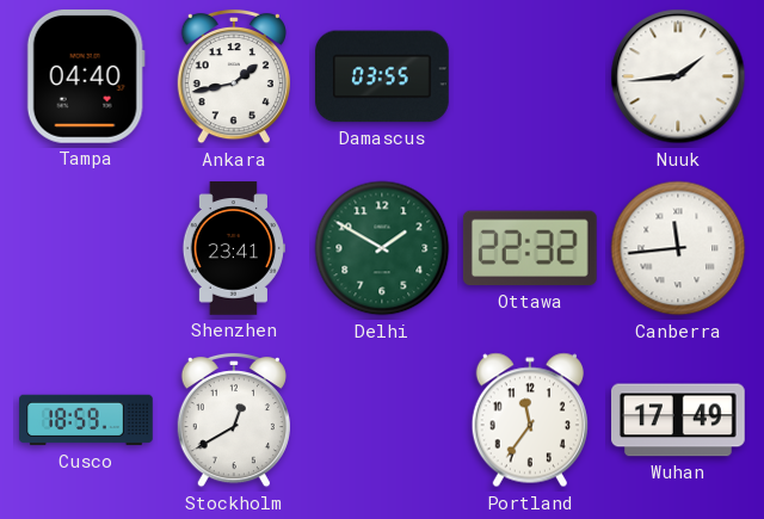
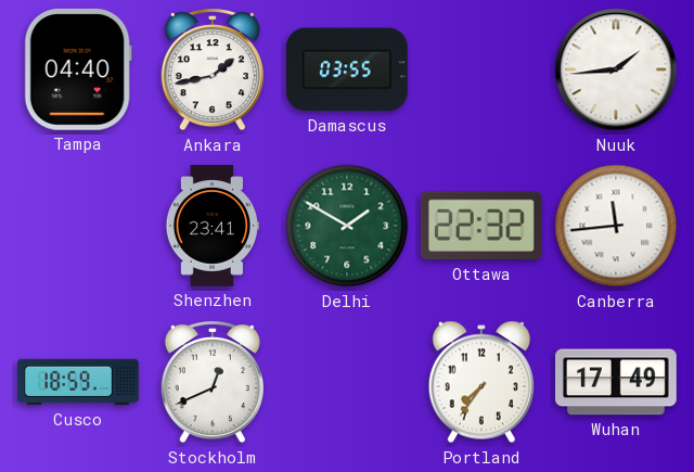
Stockholm: 12:40 -> 12:41 (213, 382)
Portland: 11:36 -> 7:36 (481, 382)
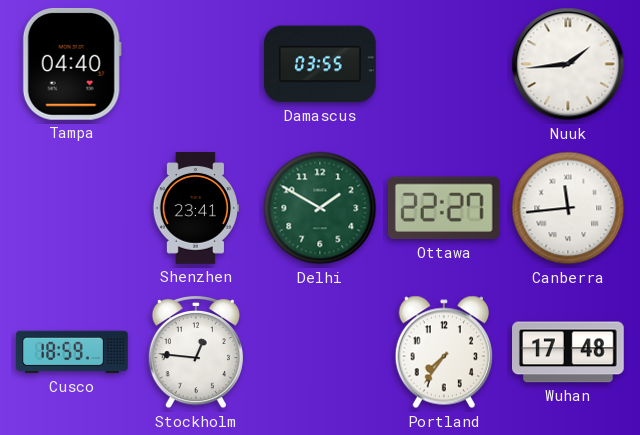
Ankara: 1:43 -> none (213, 69)
Ottawa: 22:32 -> 22:27 (444, 208)
Stockholm: 12:41 -> 12:46 (196, 352)
Wuhan: 17:49 -> 17:48 (569, 352)
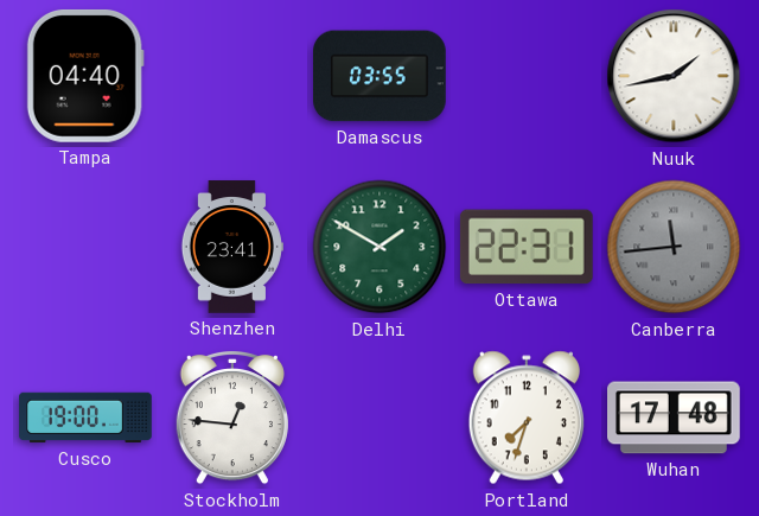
Nuuk: 1:44 -> 1:43 (674, 76)
Ottawa: 22:27 -> 22:31 (527, 247)
Canberra dial: white -> grey (674, 247)
Cusco: 18:59 -> 19:00 (85, 418)
Portland: 7:36 -> 7:33 (527, 418)
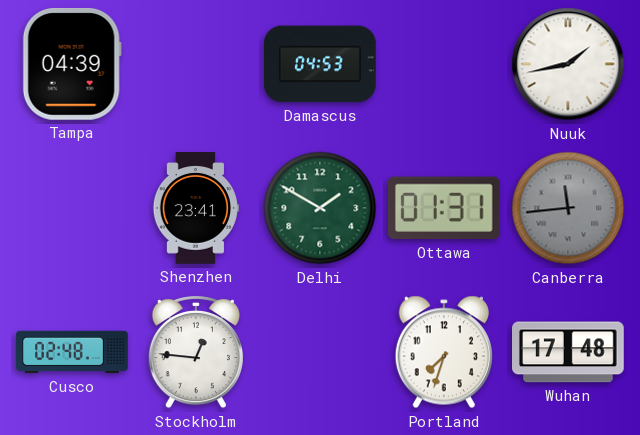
Tampa: 04:40 -> 04:39 (72, 64)
Damascus: 03:55 -> 04:53 (321, 64)
Ottawa: 22:31 -> 01:31 (444, 208)
Cusco: 19:00 -> 02:48 (72, 352)
